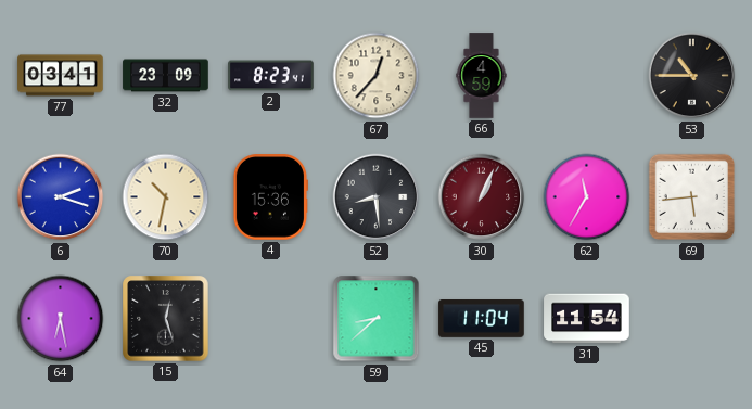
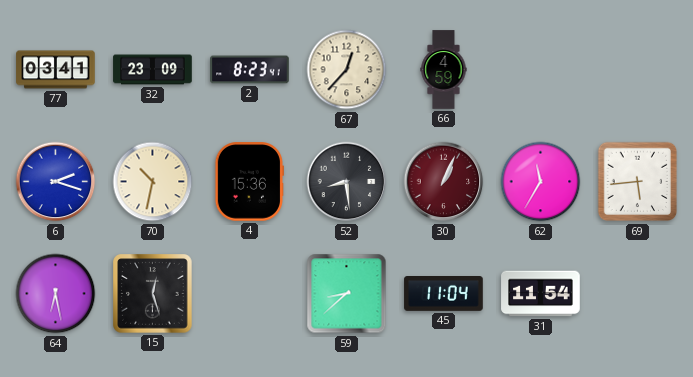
53: 10:45 -> none (692, 76)
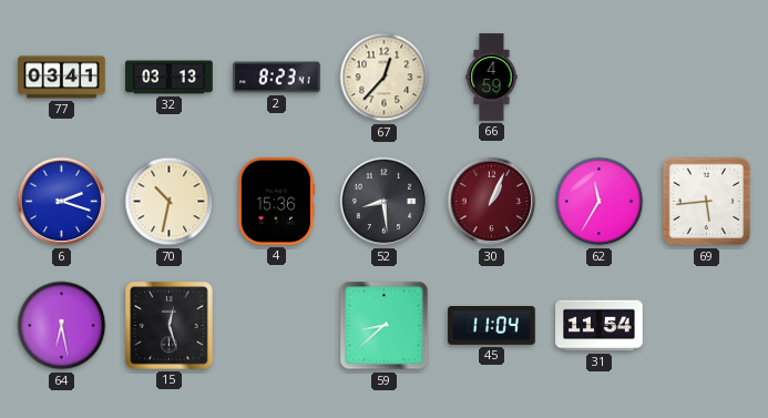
32: 23:09 -> 03:13 (170, 78)
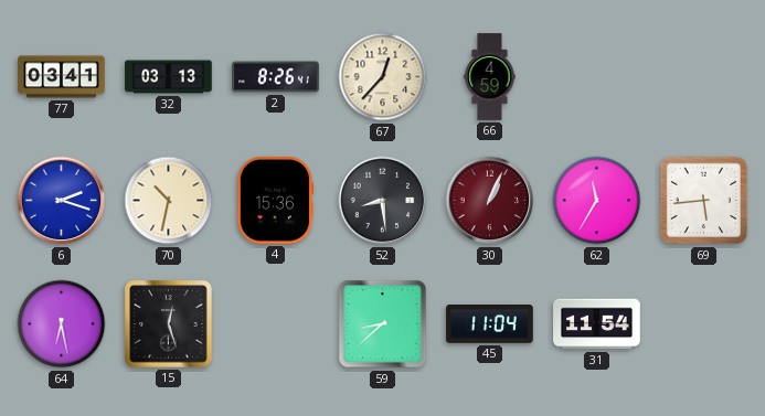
2: 8:23 -> 8:26 (276, 77)
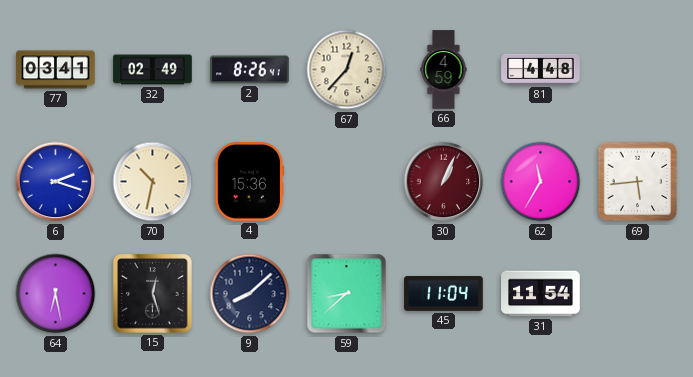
32: 03:13 -> 02:49 (153, 70)
81: none -> 4:48 (541, 69)
52: 8:29 -> none (383, 201)
9: none -> 8:08 (250, 294)
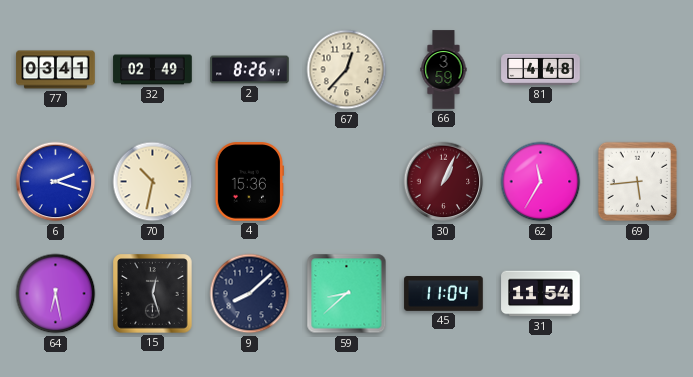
66: 4:59 -> 3:59 (444, 70)
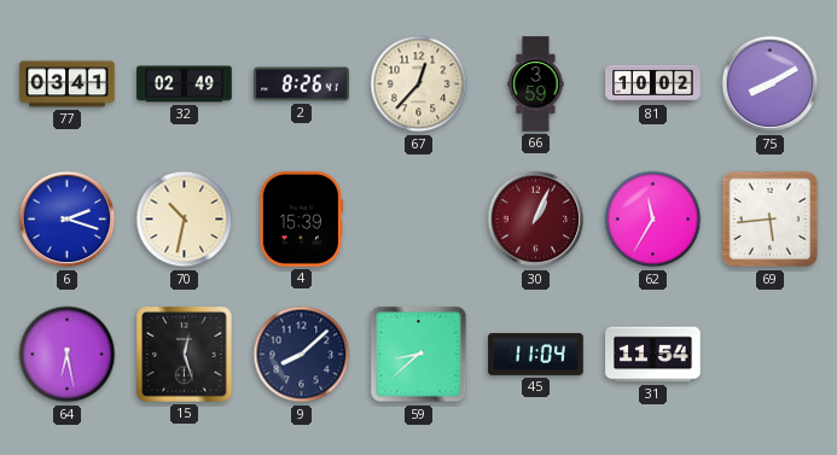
81: 4:48 -> 10:02 (653, 83)
75: none -> 8:10 (771, 84)
4: 15:36 -> 15:39 (301, 220)
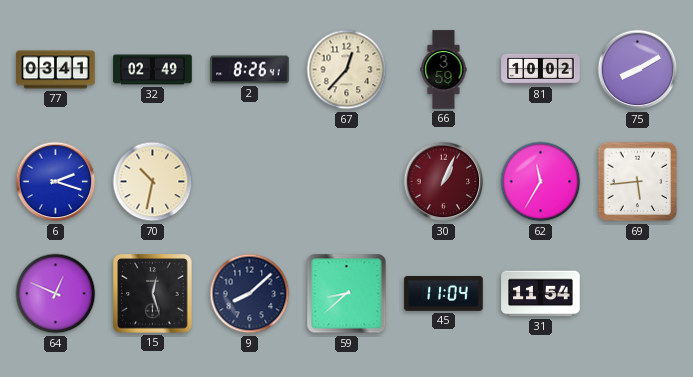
4: 15:39 -> none (301, 220)
64: 6:28 -> 12:49 (56, 294)
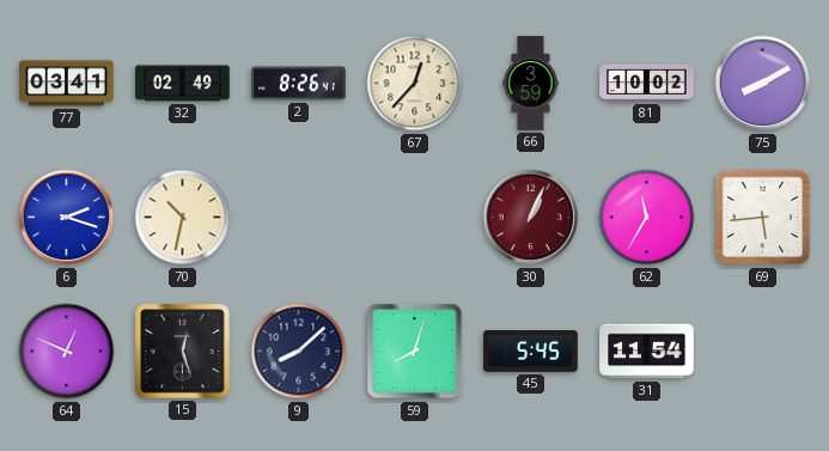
59: 8:38 -> 8:03 (415, 352)
45: 11:04 -> 5:45 (531, 352)
